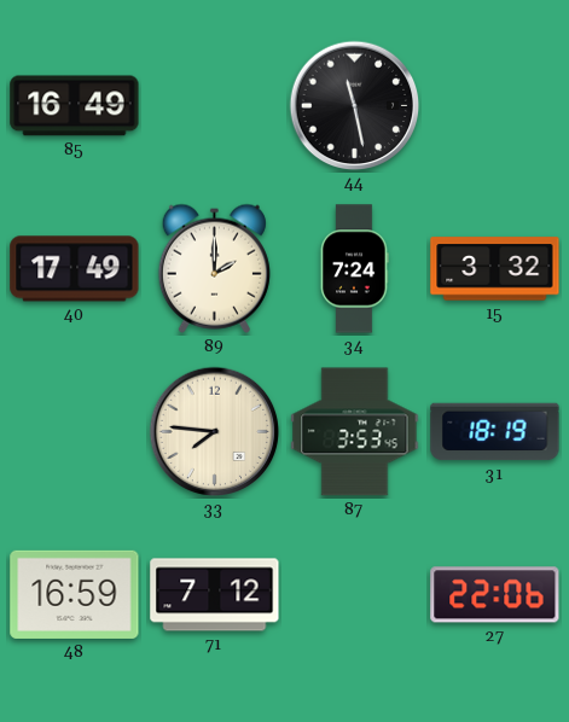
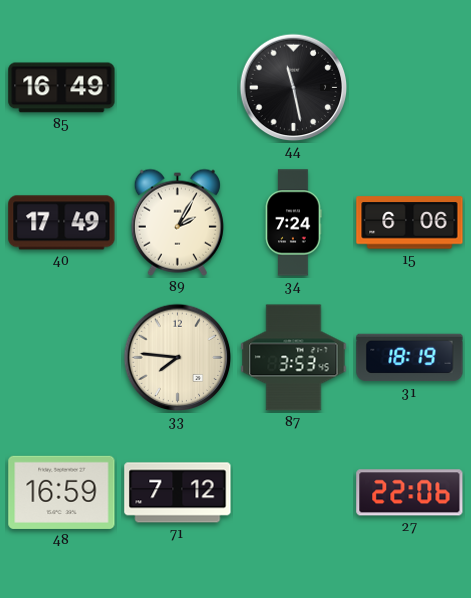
89: 2:00 -> 2:05 (177, 222)
15: 3:32 -> 6:06 (410, 223)
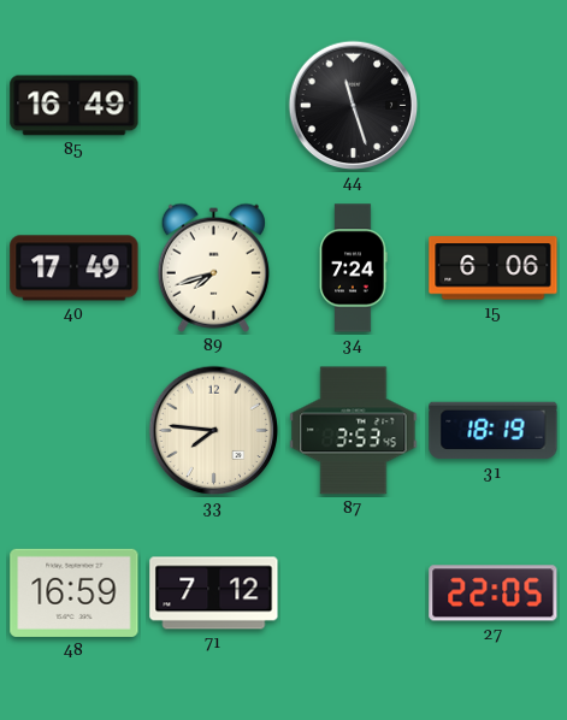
44: 11:28 -> 11:27 (354, 106)
89: 2:05 -> 7:42 (213, 267)
27: 22:06 -> 22:05 (494, 594)
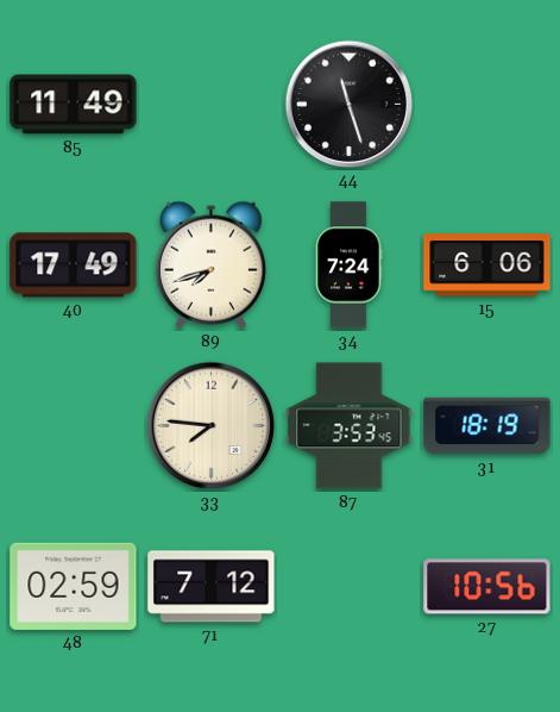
85: 16:49 -> 11:49 (74, 105)
48: 16:59 -> 02:59 (74, 586)
27: 22:05 -> 10:56 (487, 587)
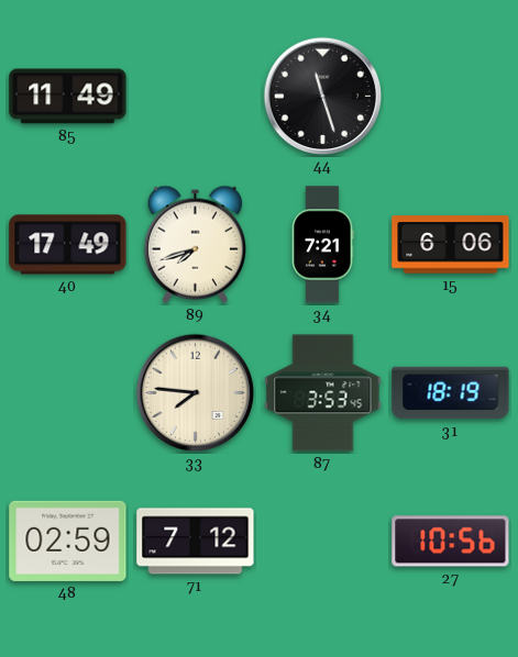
34: 7:24 -> 7:21 (322, 245)
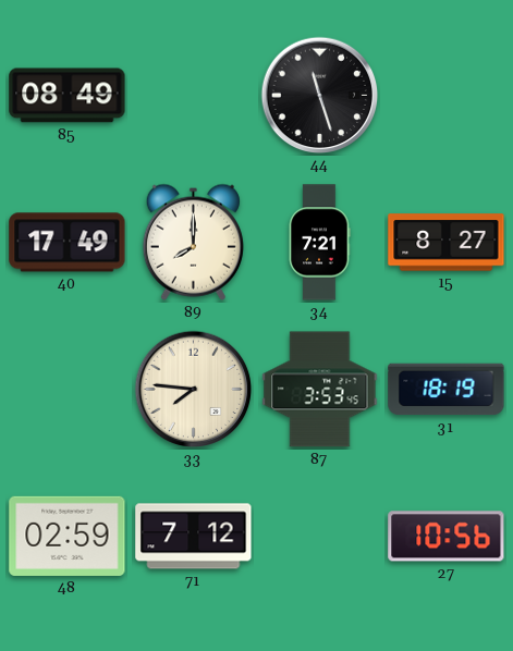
85: 11:49 -> 08:49 (68, 96)
89: 7:42 -> 8:00 (193, 242)
15: 6:06 -> 8:27 (447, 243)
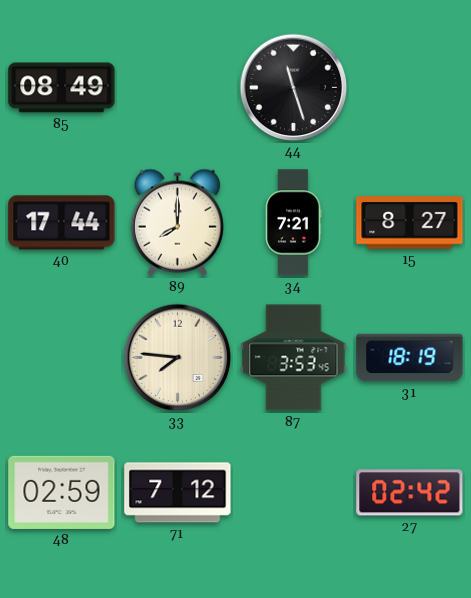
40: 17:49 -> 17:44 (62, 223)
27: 10:56 -> 02:42 (410, 493)
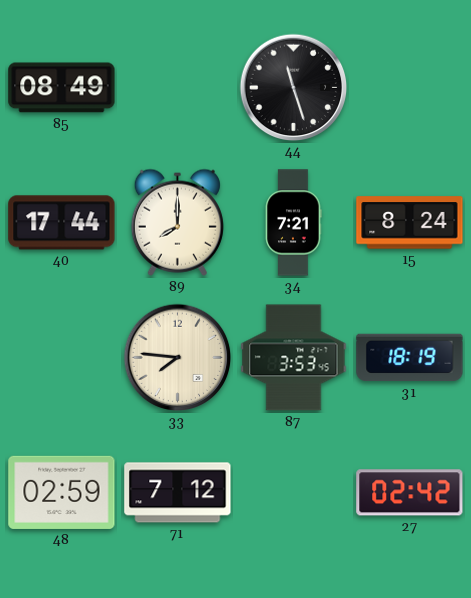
15: 8:27 -> 8:24 (410, 223)
